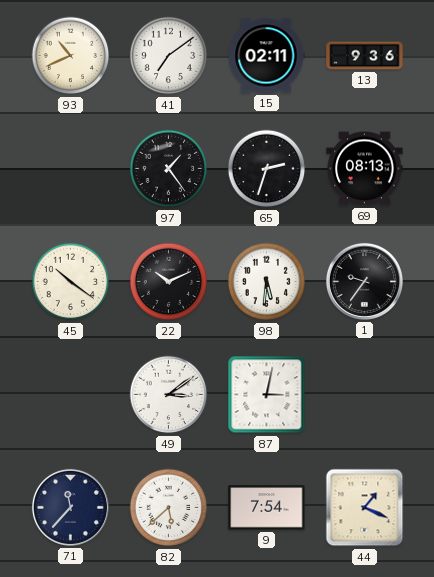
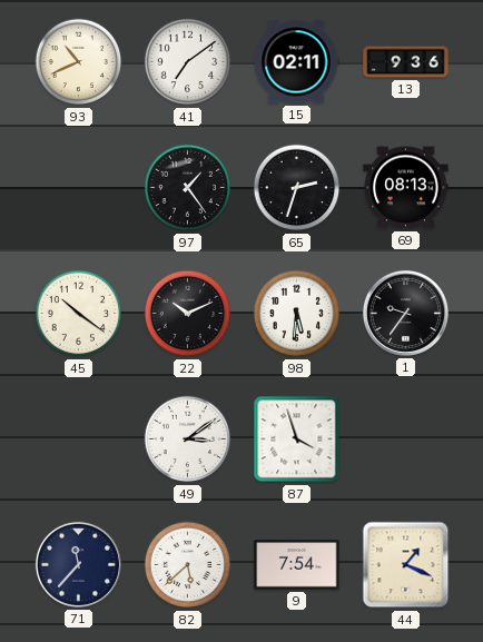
87: 3:02 -> 3:57 (297, 439)
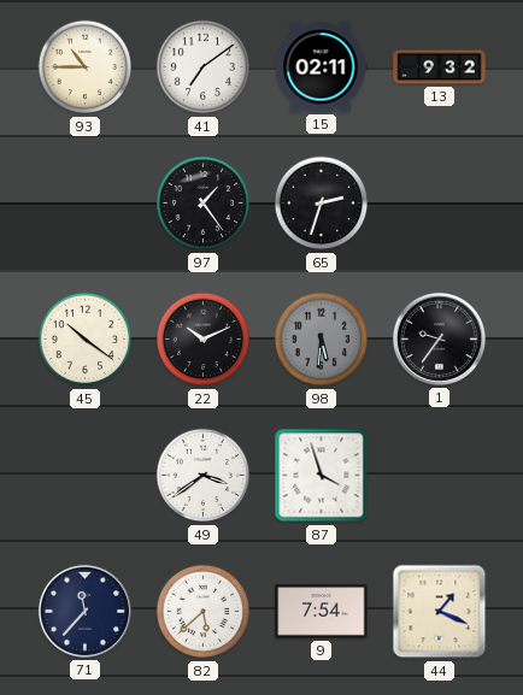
93: 10:41 -> 10:45 (86, 67)
13: 9:36 -> 9:32 (440, 67)
69: 08:13 -> none (406, 188)
98 dial: white -> grey (322, 340)
49: 3:09 -> 3:39 (204, 476)
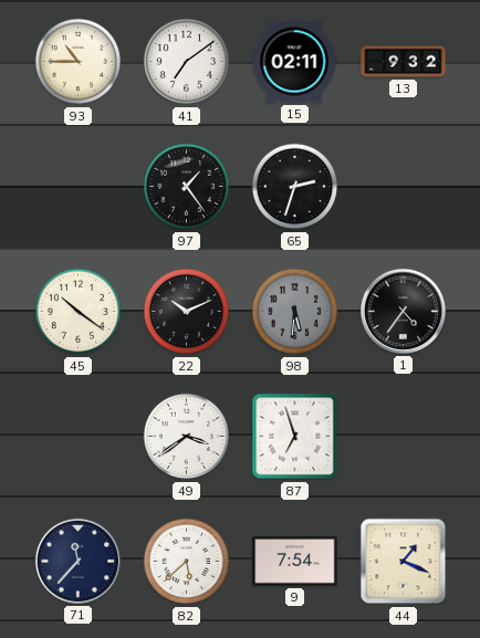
1: 9:36 -> 4:36 (403, 311)
87: 3:57 -> 6:57 (295, 437)
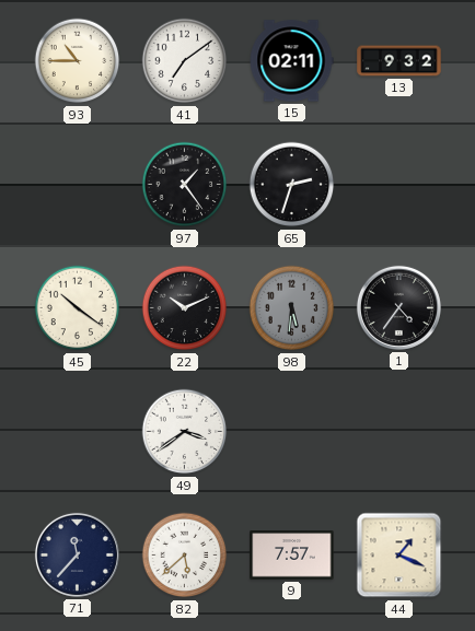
87: 6:57 -> none (295, 437)
9: 7:54 -> 7:57 (292, 556)
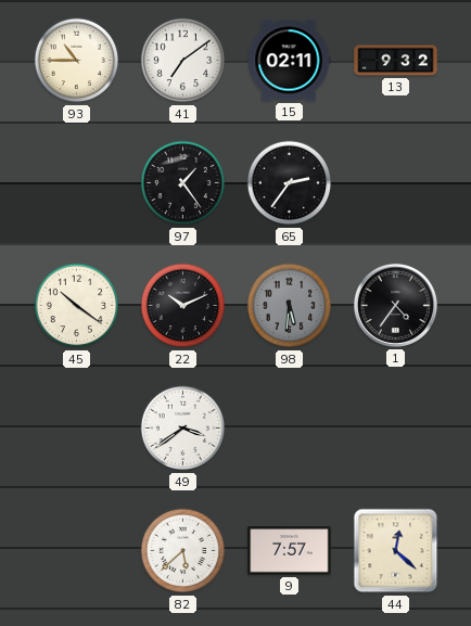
65: 2:33 -> 2:36 (290, 183)
71: 11:37 -> none (77, 554)
44: 1:19 -> 12:22 (396, 551)
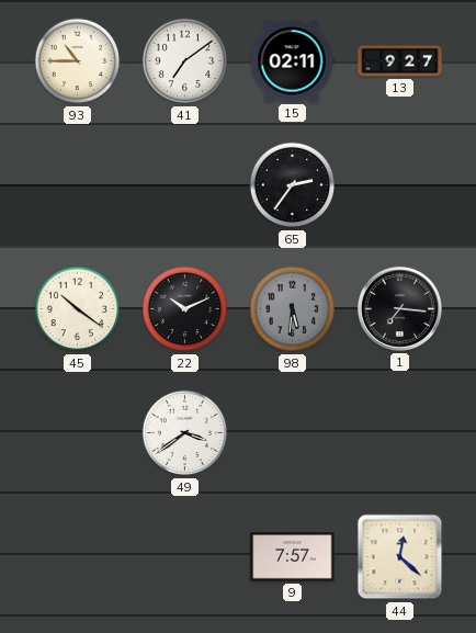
13: 9:32 -> 9:27 (400, 61)
97: 1:24 -> none (183, 183)
1: 4:36 -> 7:16 (399, 308)
82: 5:38 -> none (183, 551)
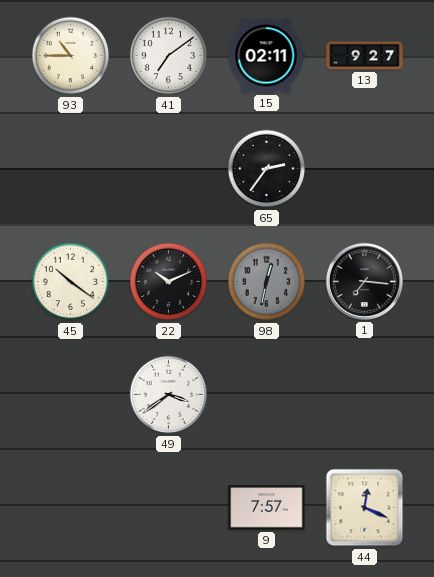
98: 5:31 -> 12:32 (267, 282)
44: 12:22 -> 12:19 (365, 508)
